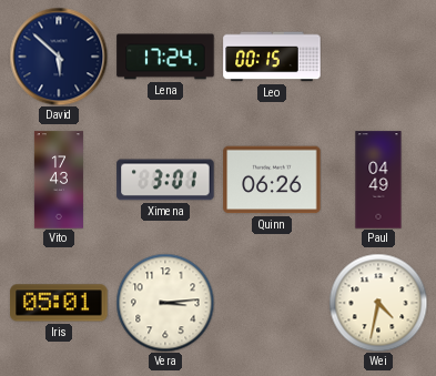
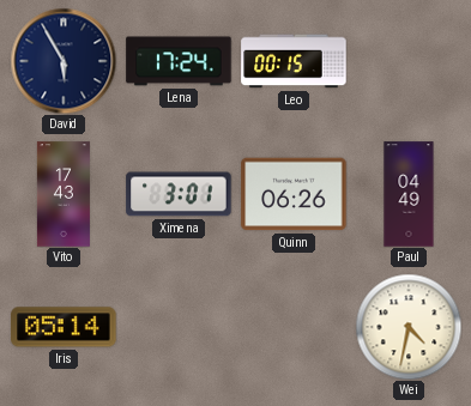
David: 5:52 -> 5:55 (64, 61)
Iris: 05:01 -> 05:14 (64, 327)
Vera: 3:14 -> none (165, 303)
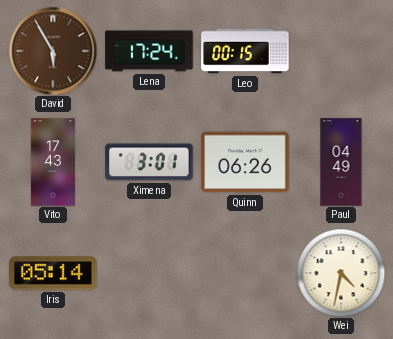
David dial: navy -> brown (53, 51)
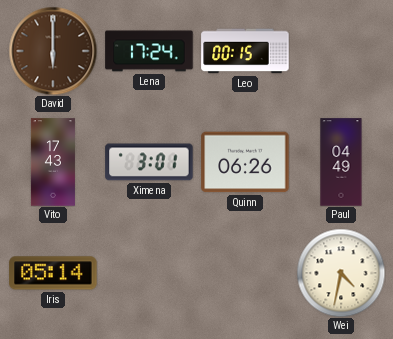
David: 5:55 -> 6:00 (53, 51)
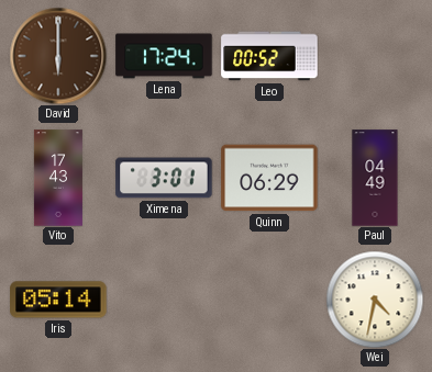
Leo: 00:15 -> 00:52 (269, 56)
Quinn: 06:26 -> 06:29 (269, 178)
